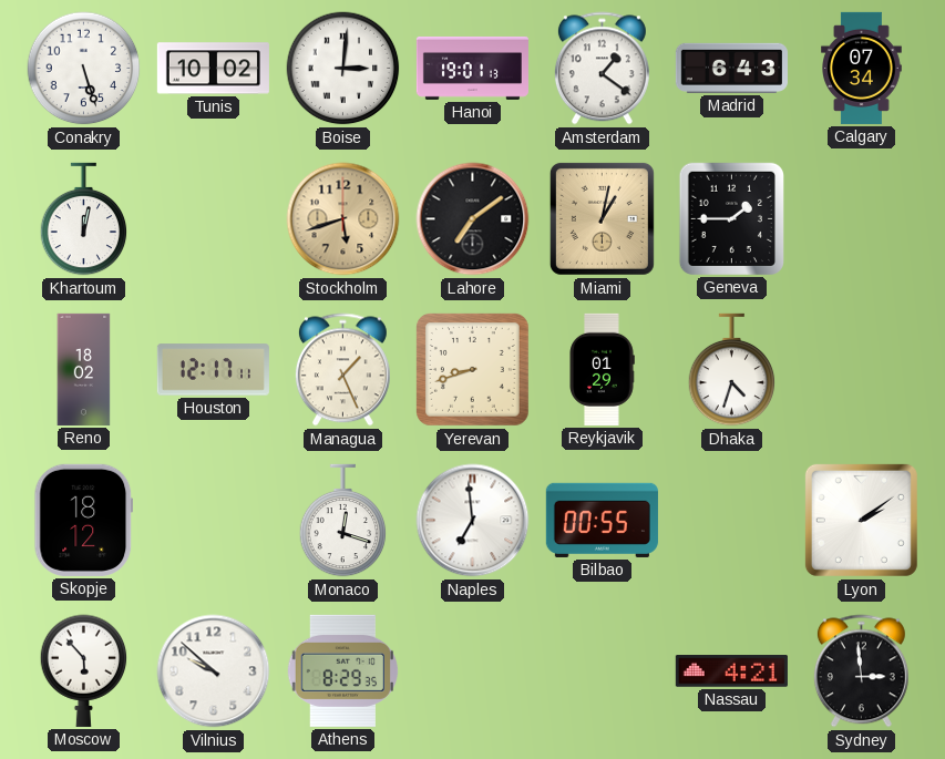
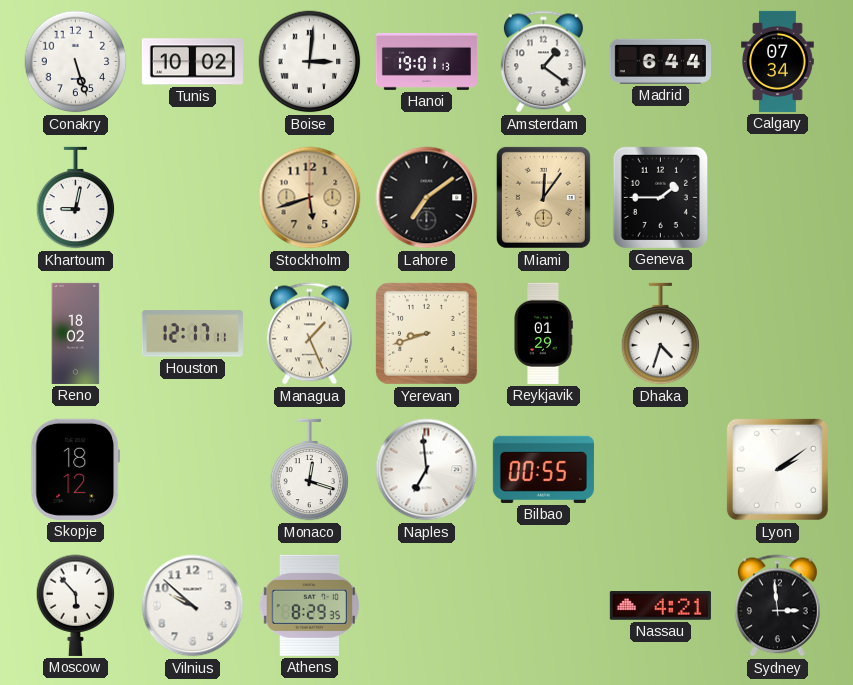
Madrid: 6:43 -> 6:44 (660, 61)
Khartoum: 12:02 -> 9:02 (76, 198)
Miami: 1:02 -> 12:06 (543, 197)
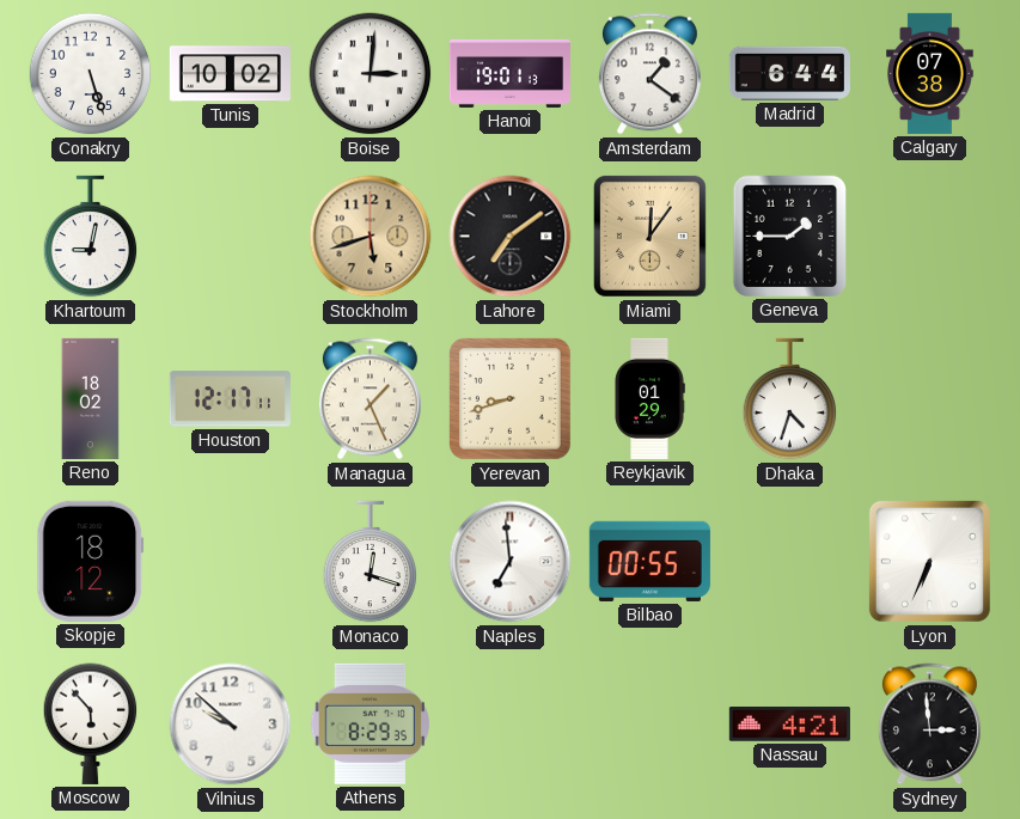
Calgary: 07:34 -> 07:38 (930, 73)
Lyon: 2:09 -> 6:34 (929, 561)
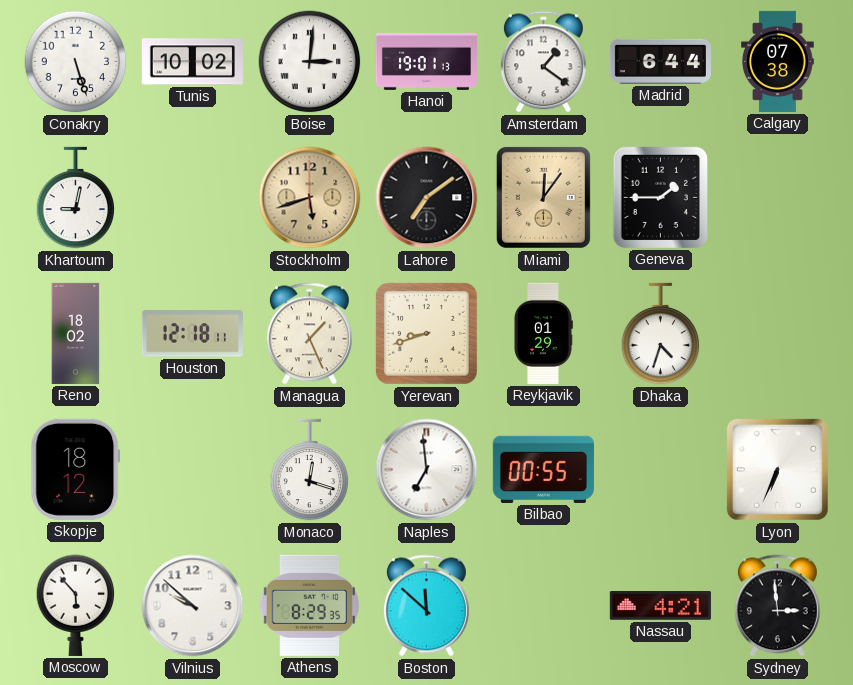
Houston: 12:17 -> 12:18 (192, 334)
Boston: none -> 11:52 (426, 606)
